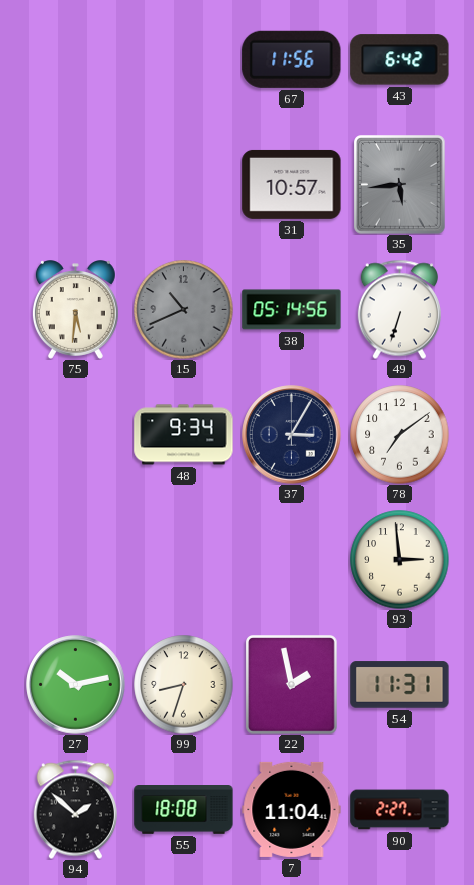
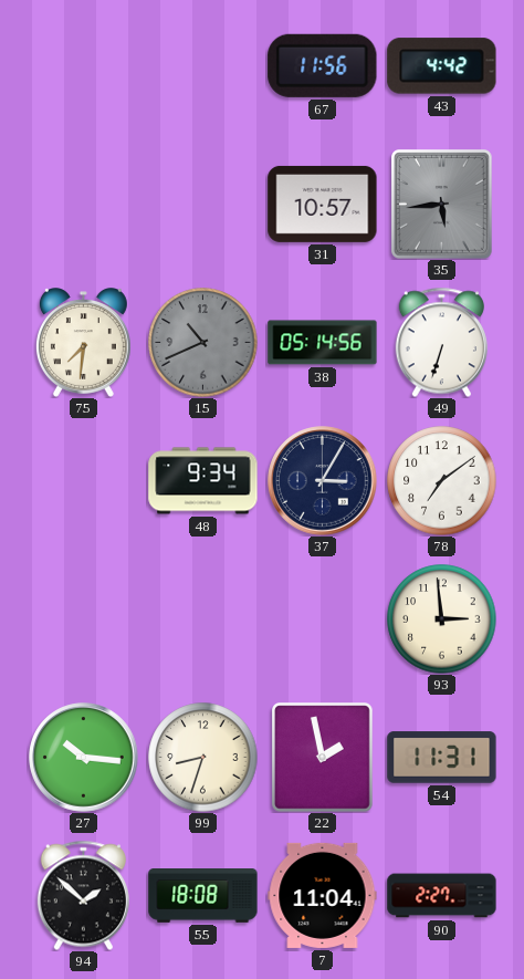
43: 6:42 -> 4:42 (442, 66)
75: 5:31 -> 7:31 (83, 343)
27: 10:13 -> 10:16 (84, 758)
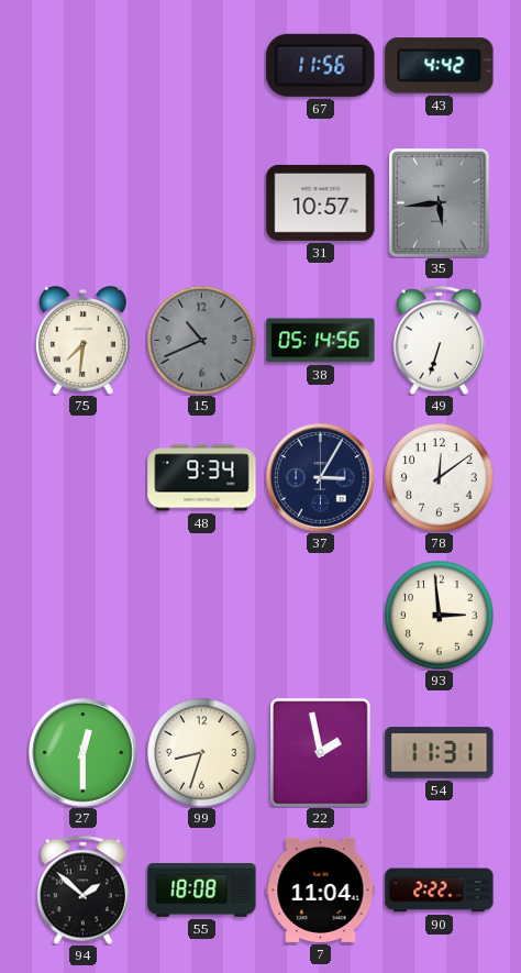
78: 7:09 -> 12:09 (440, 478)
27: 10:16 -> 12:30 (84, 753)
90: 2:27 -> 2:22 (440, 891)
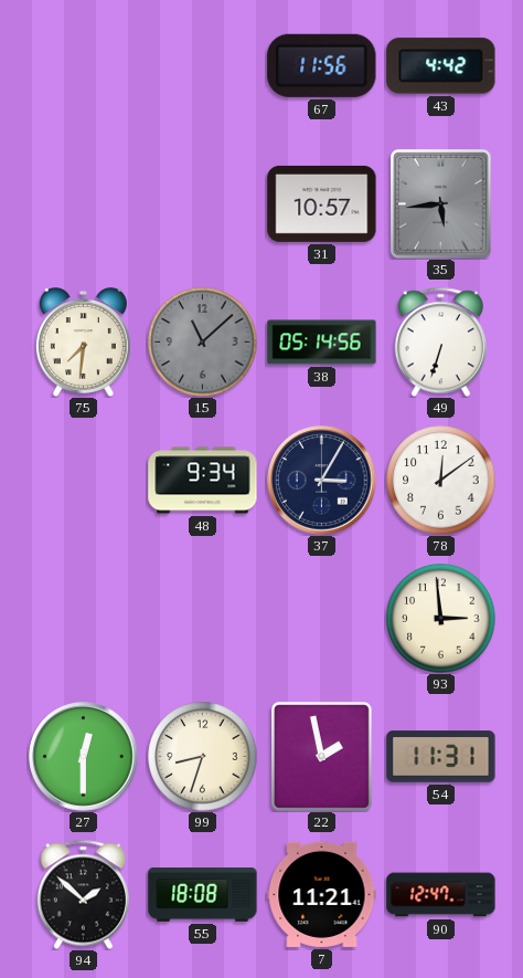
15: 10:41 -> 11:08 (203, 343)
7: 11:04 -> 11:21 (322, 894)
90: 2:22 -> 12:47 (441, 895)
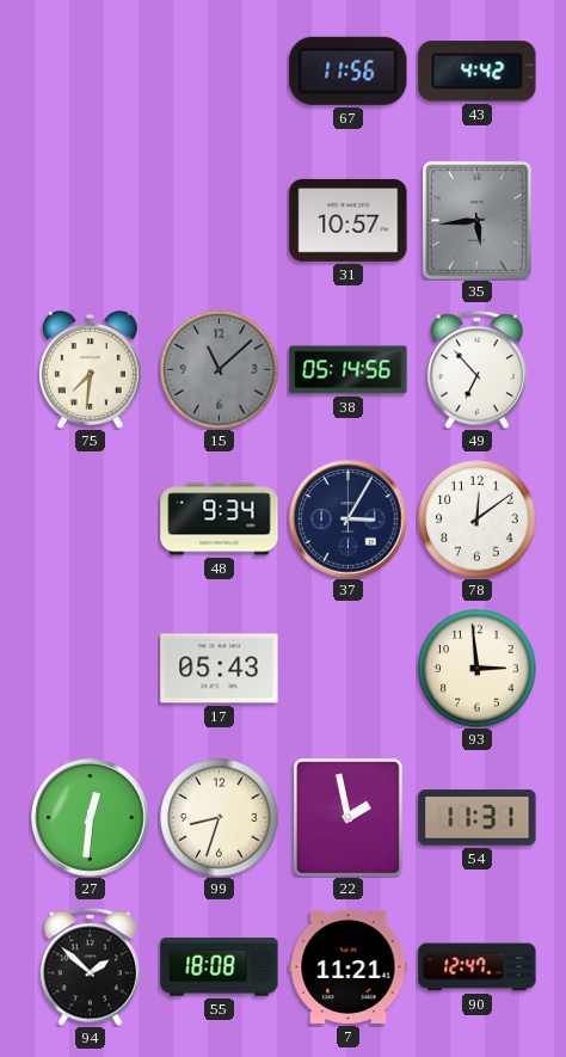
49: 6:33 -> 6:53 (476, 369)
17: none -> 05:43 (220, 669)
27: 12:30 -> 12:31 (91, 818)
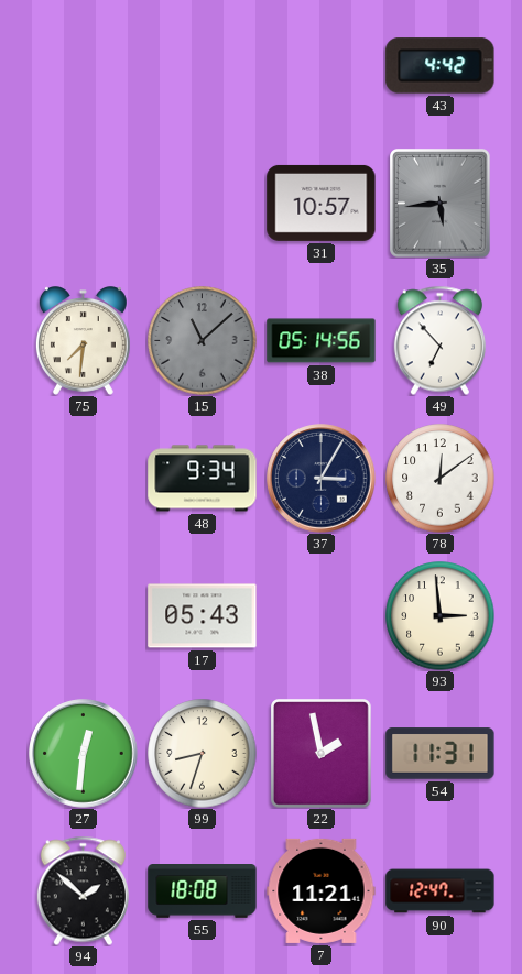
67: 11:56 -> none (349, 70)
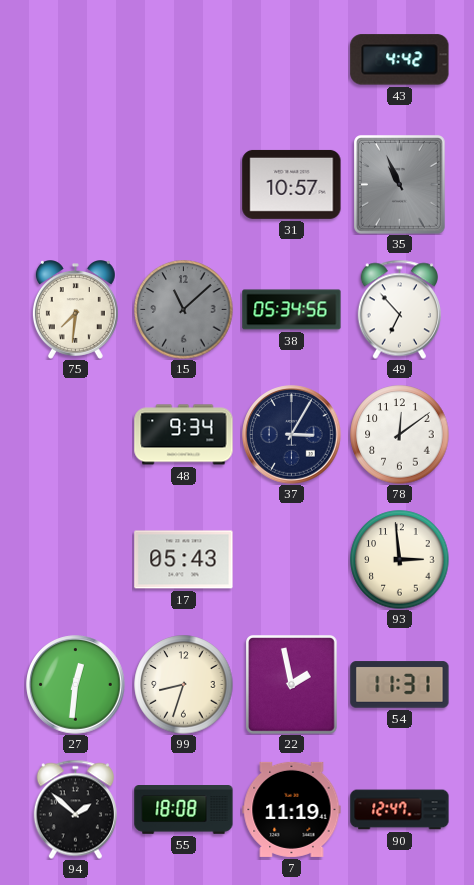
35: 5:44 -> 10:56 (400, 185)
38: 05:14 -> 05:34 (292, 310)
7: 11:21 -> 11:19 (292, 809)
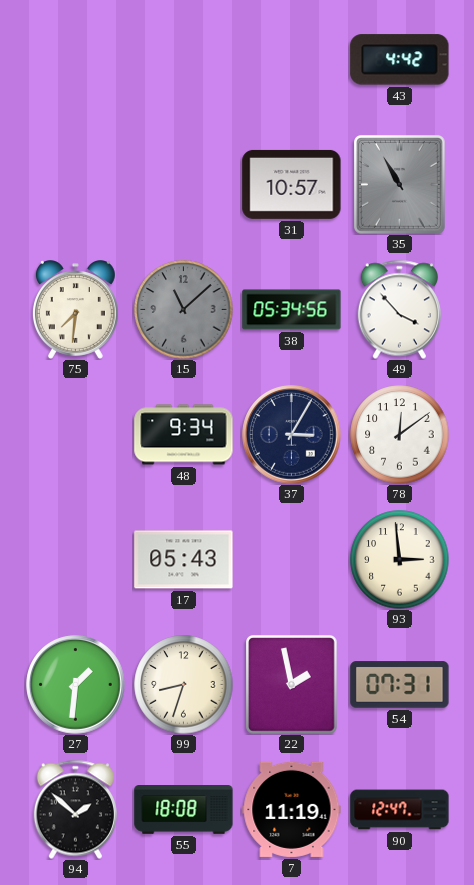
35: 10:56 -> 10:55 (400, 185)
49: 6:53 -> 3:53 (399, 309)
27: 12:31 -> 1:31 (76, 685)
54: 11:31 -> 07:31 (400, 685)
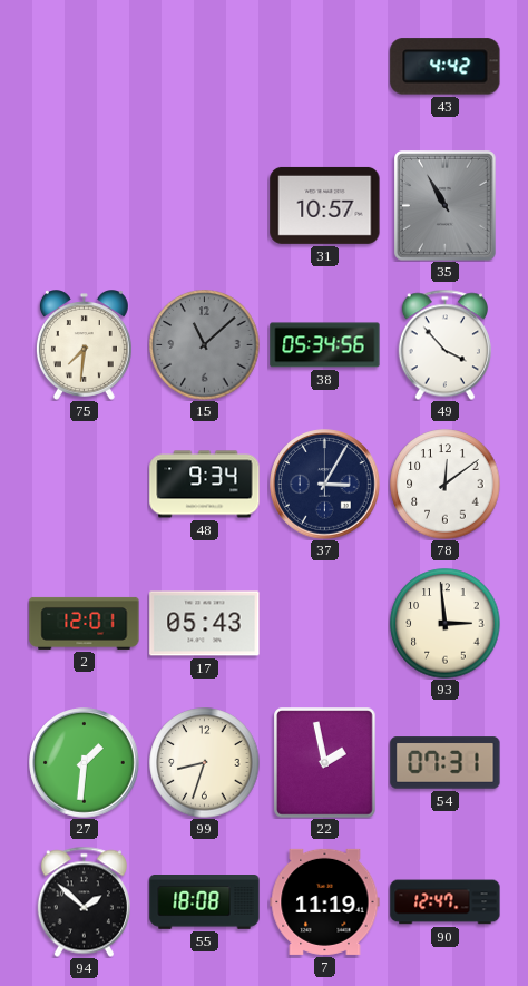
2: none -> 12:01 (85, 623)
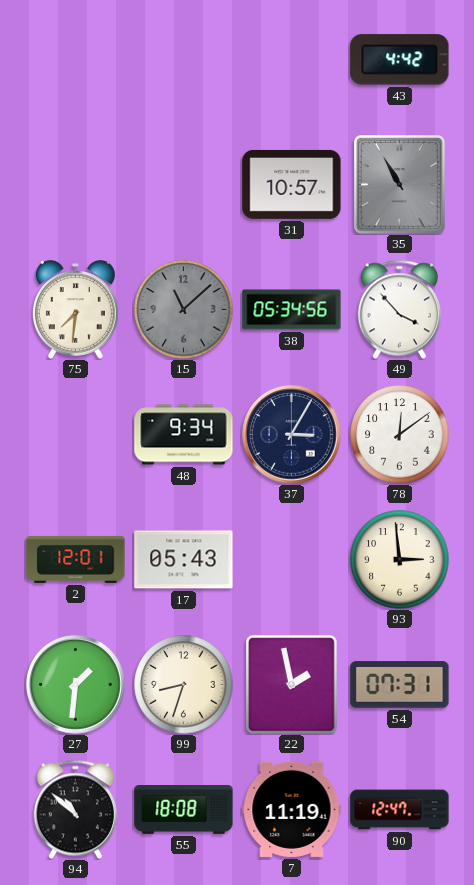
94: 1:52 -> 10:52 (75, 809)
